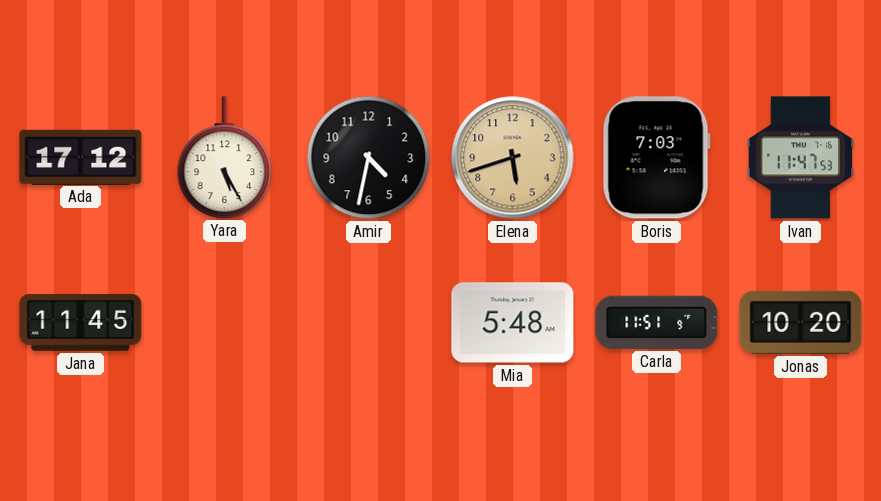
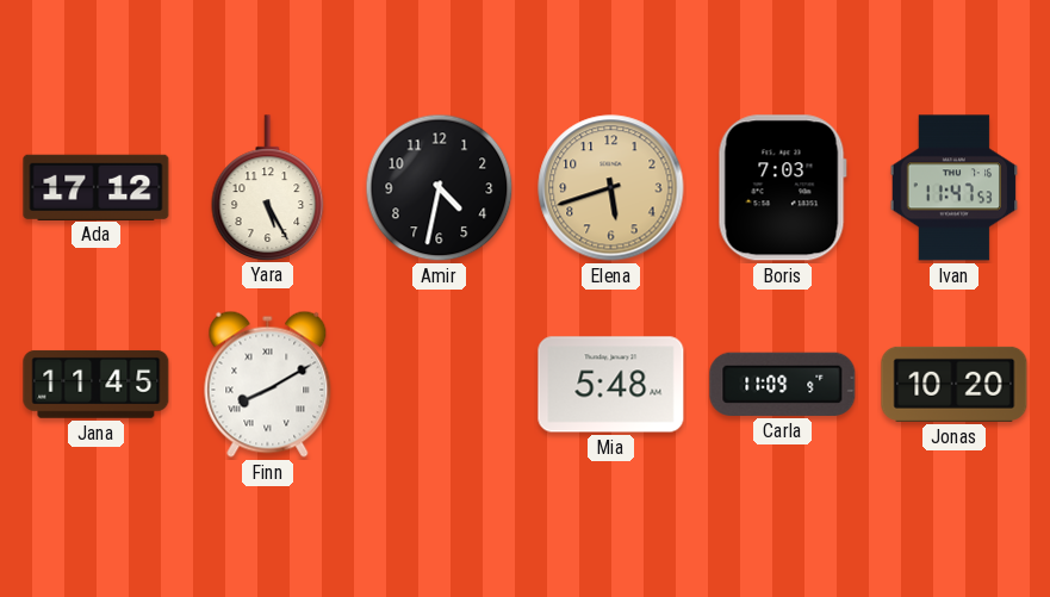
Finn: none -> 8:10 (268, 384)
Carla: 11:51 -> 11:09 (783, 384)
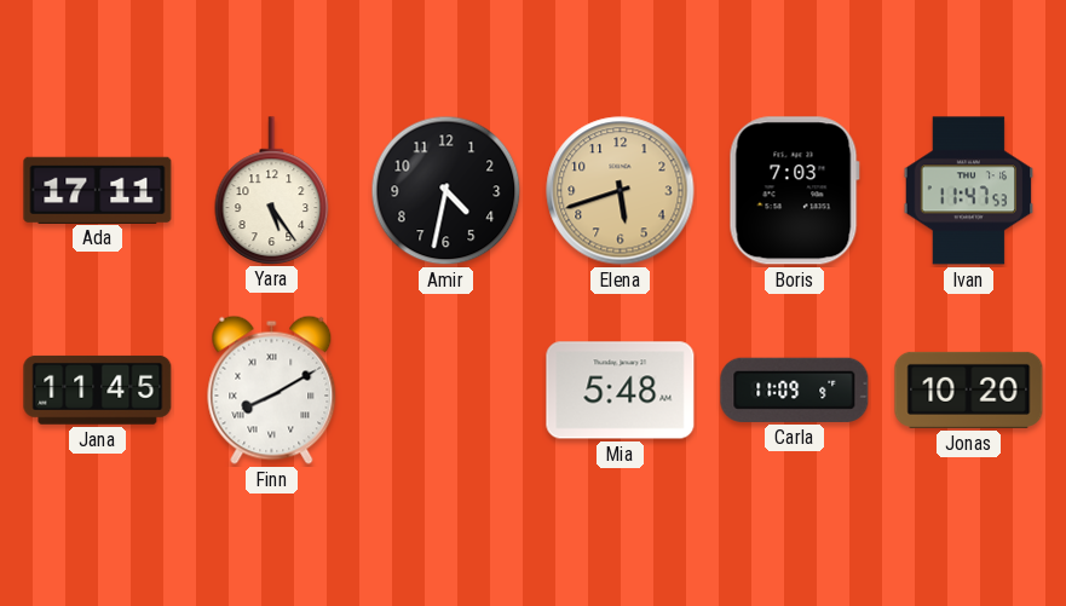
Ada: 17:12 -> 17:11 (98, 190)
Yara: 5:25 -> 5:24 (272, 190)
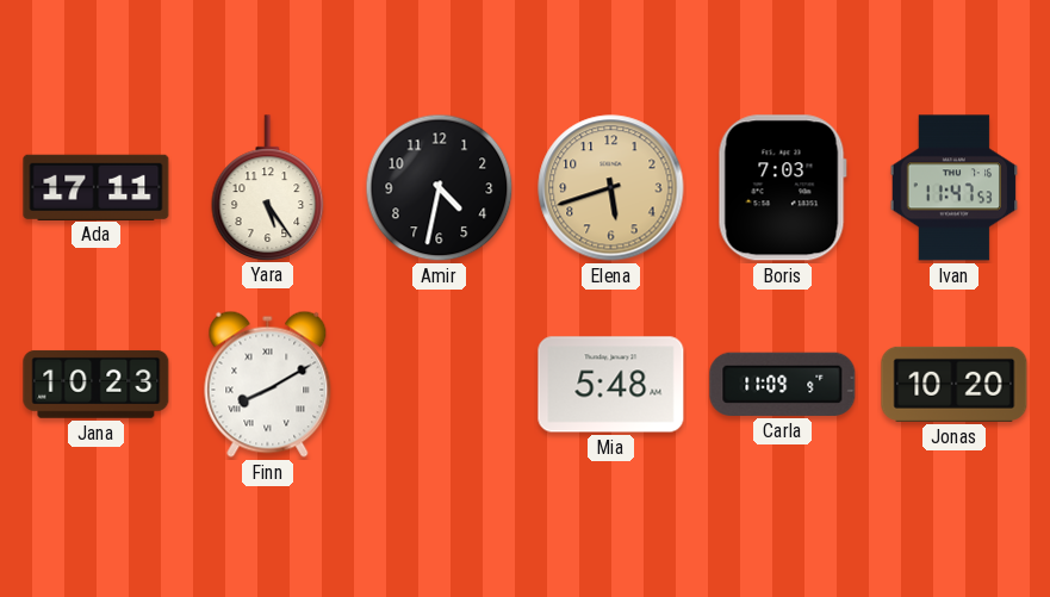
Jana: 11:45 -> 10:23 (97, 384)
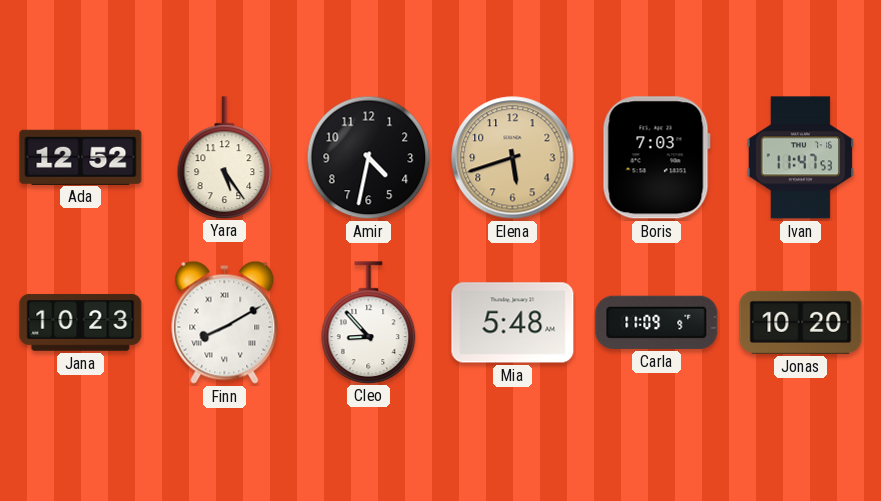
Ada: 17:11 -> 12:52 (81, 157)
Cleo: none -> 8:53 (369, 322)
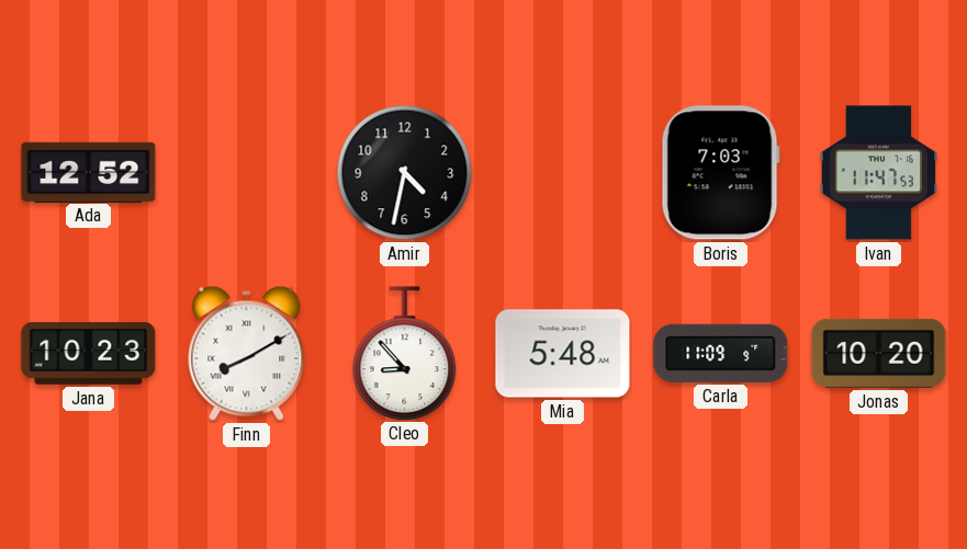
Yara: 5:24 -> none (225, 157)
Elena: 5:42 -> none (513, 158)
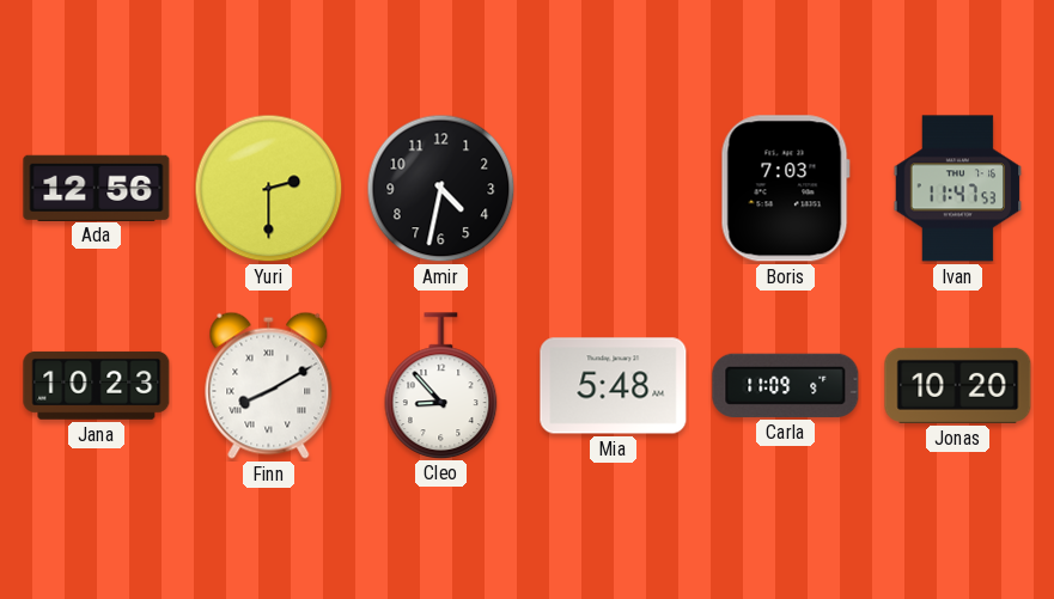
Ada: 12:52 -> 12:56 (97, 188)
Yuri: none -> 2:30 (269, 189)
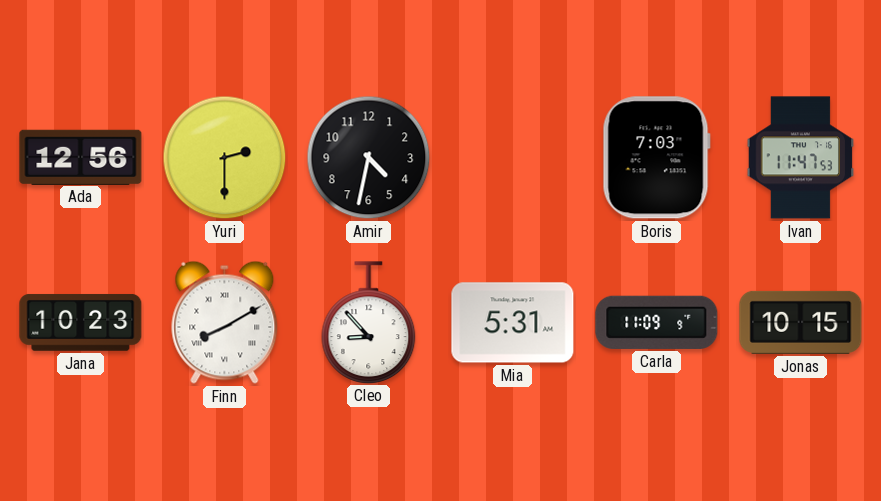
Mia: 5:48 -> 5:31 (513, 323)
Jonas: 10:20 -> 10:15 (801, 322)
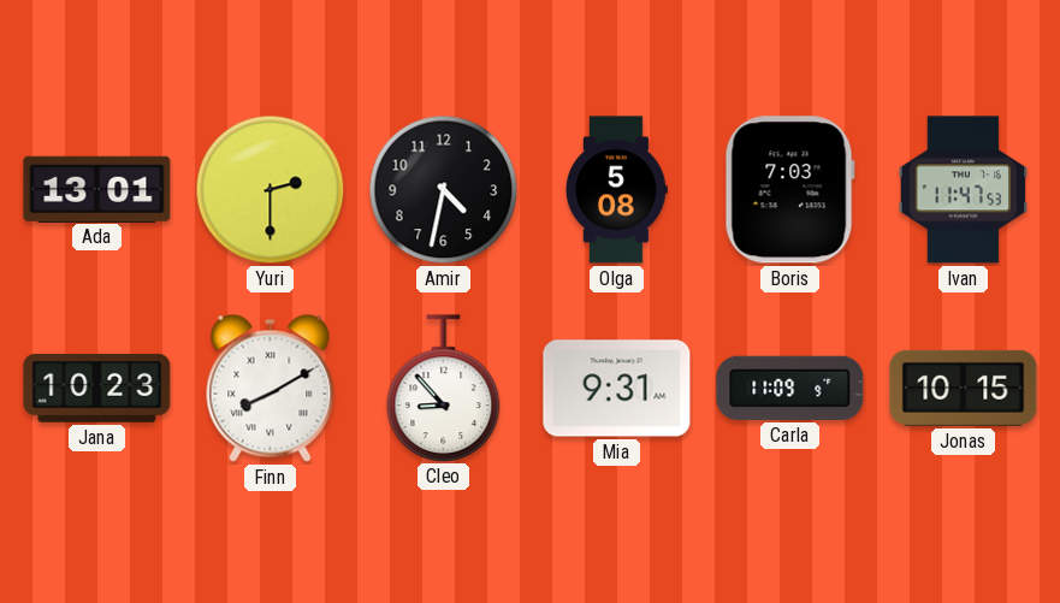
Ada: 12:56 -> 13:01 (97, 189)
Olga: none -> 5:08 (616, 190)
Mia: 5:31 -> 9:31 (617, 389)
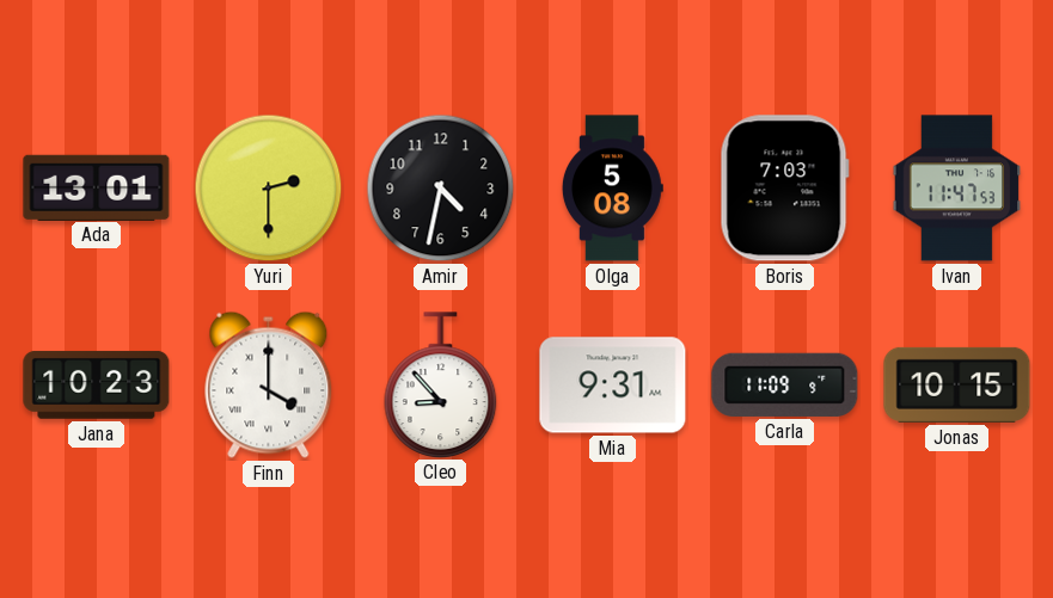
Finn: 8:10 -> 4:00 (269, 384)
